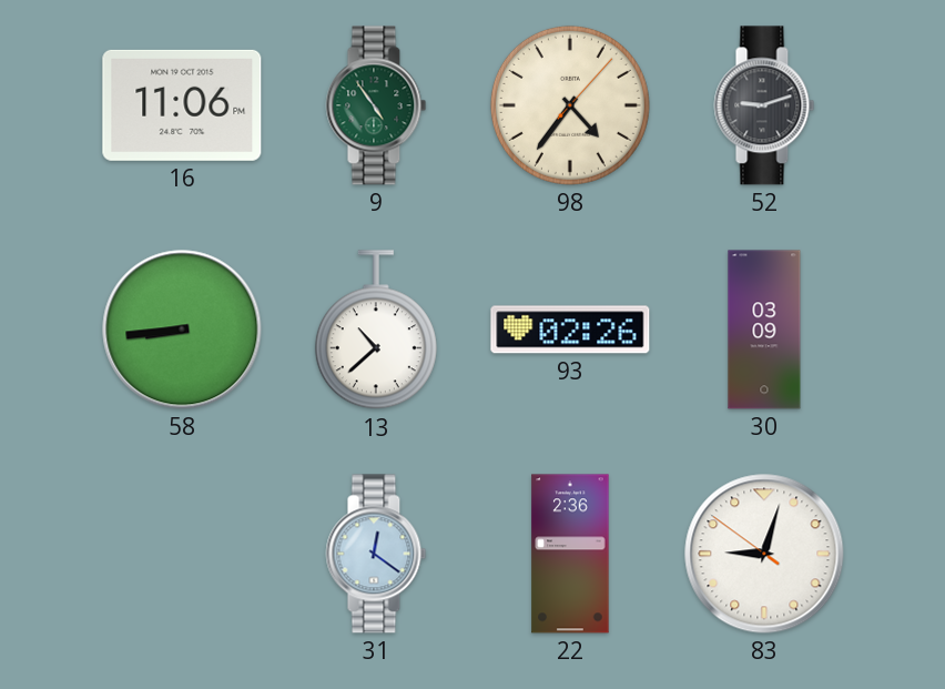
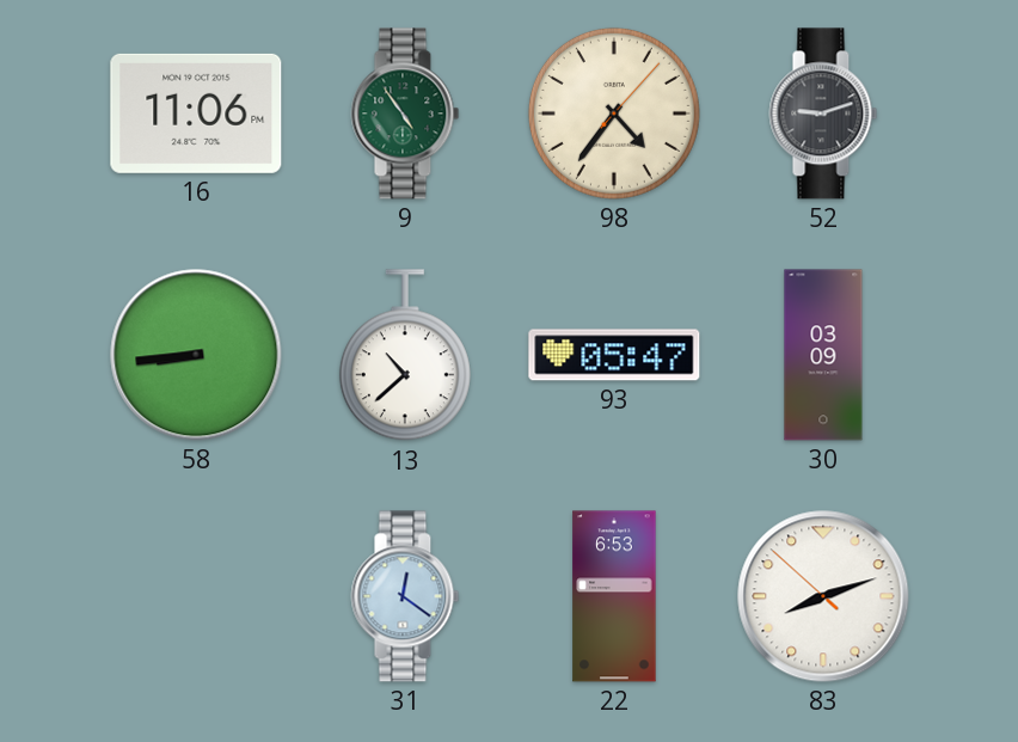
93: 02:26 -> 05:47 (614, 355)
22: 2:36 -> 6:53 (614, 596)
83: 9:02 -> 8:11 (823, 596)
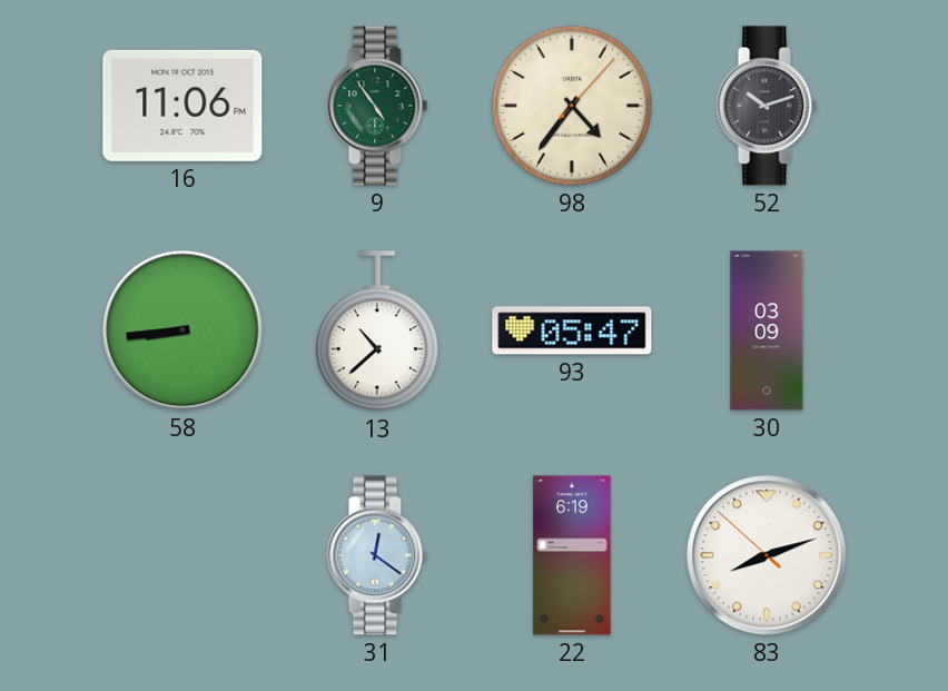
52: 9:12 -> 10:12 (767, 106)
22: 6:53 -> 6:19 (572, 555)
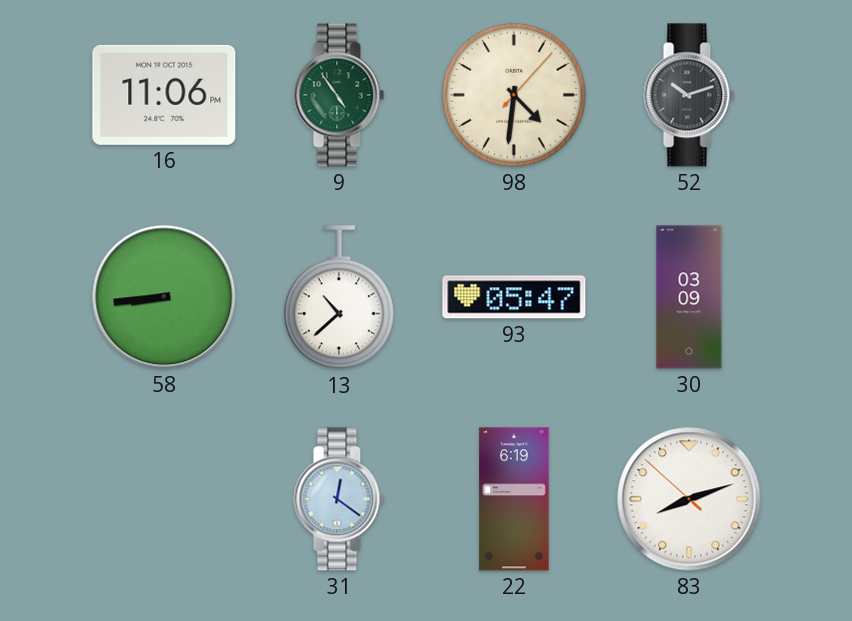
98: 4:36 -> 4:31 (514, 95)
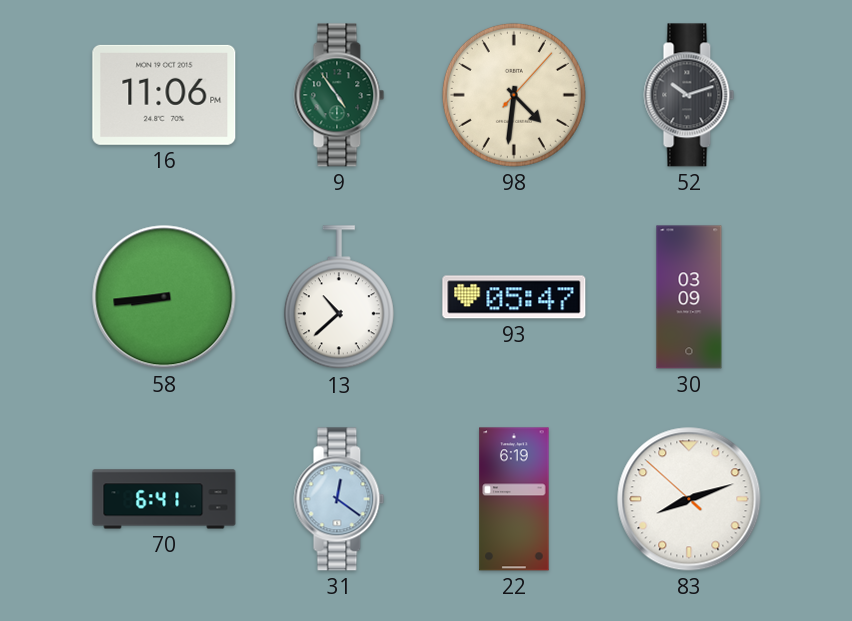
70: none -> 6:41 (164, 499)
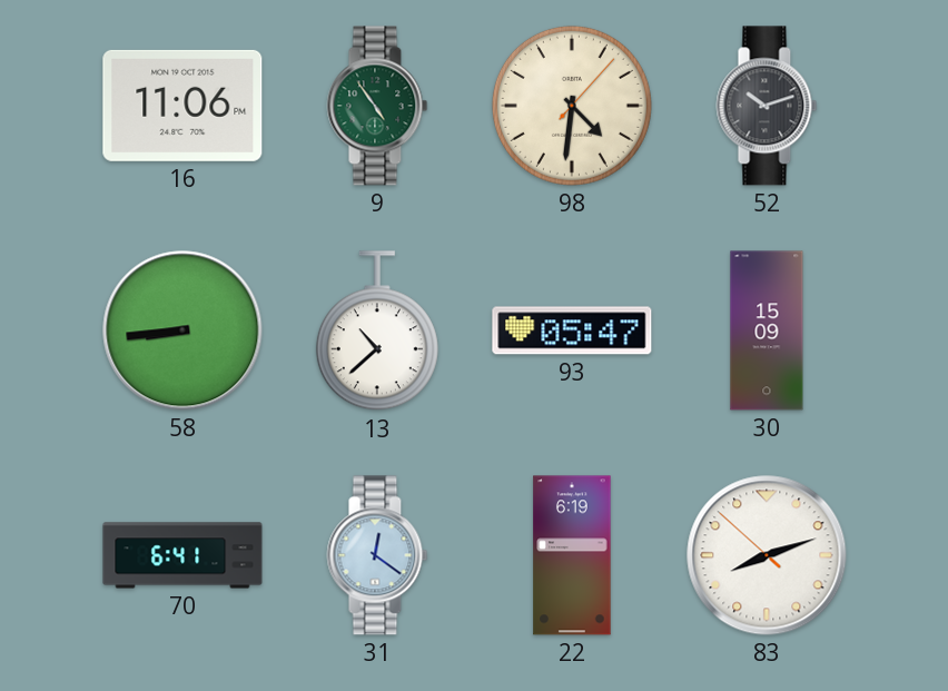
30: 03:09 -> 15:09 (767, 330)
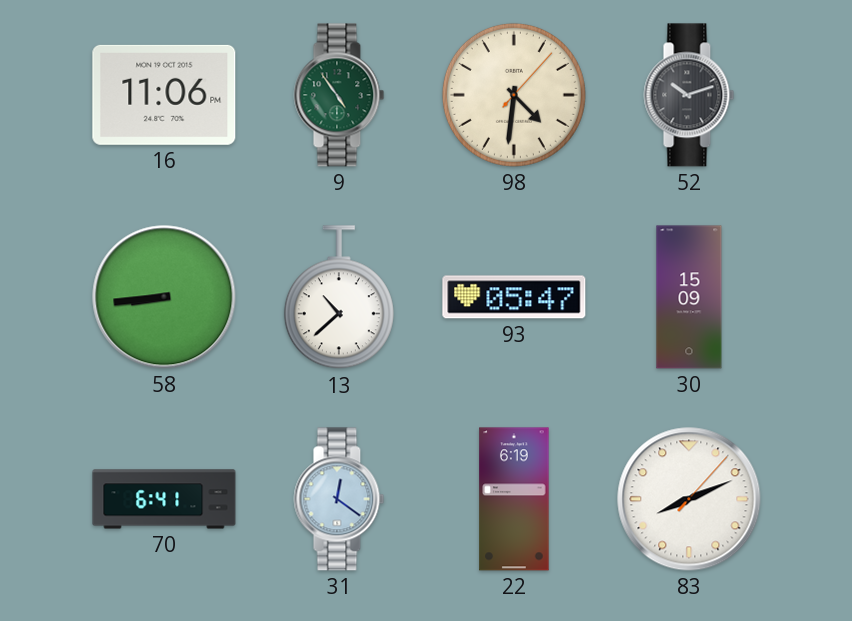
83: 8:11:52 -> 8:11:07 (689, 499)
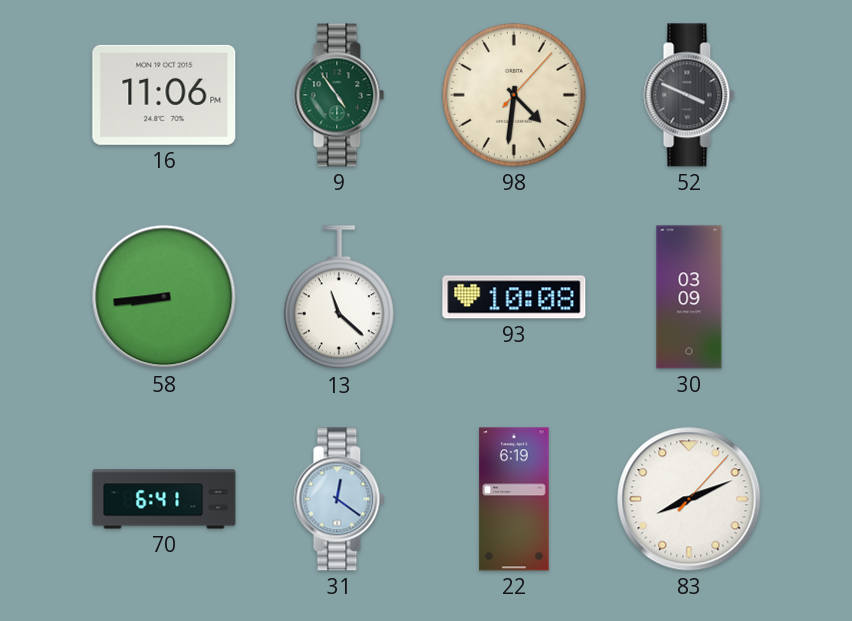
52: 10:12 -> 3:49 (689, 95)
13: 10:38 -> 11:22 (339, 298)
93: 05:47 -> 10:08 (514, 297)
30: 15:09 -> 03:09 (689, 297)
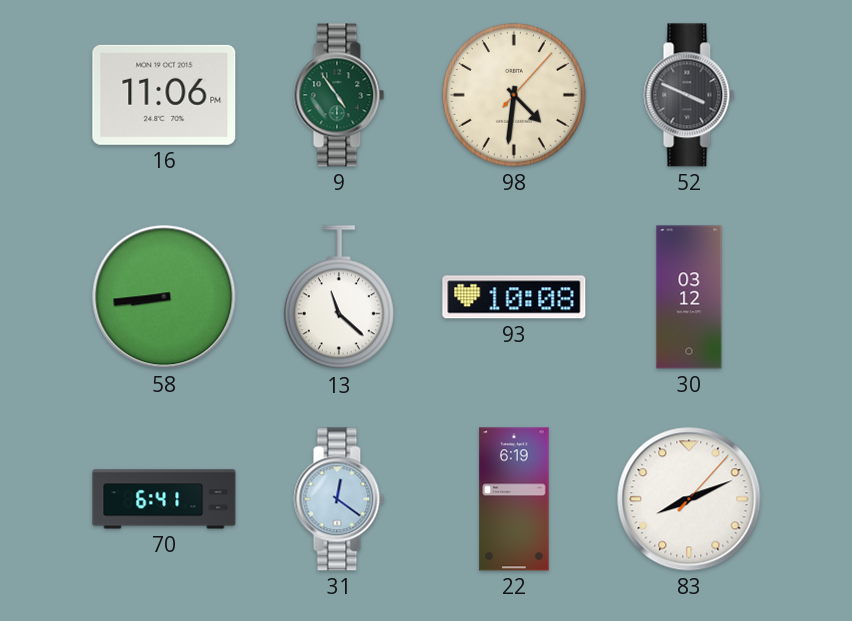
30: 03:09 -> 03:12 (689, 297)
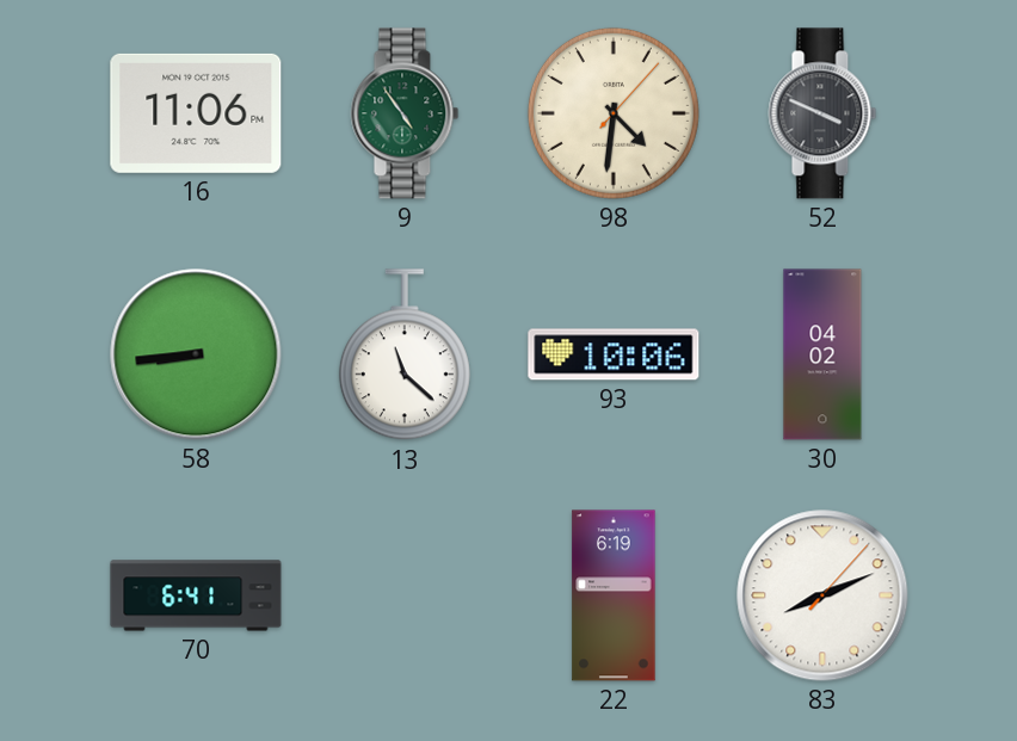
93: 10:08 -> 10:06 (614, 354)
30: 03:12 -> 04:02 (822, 354)
31: 12:21 -> none (339, 499)
